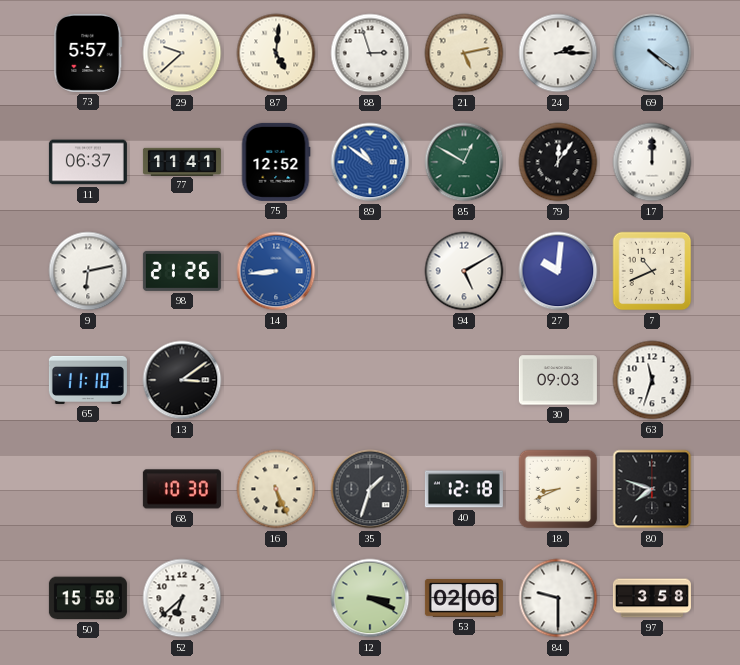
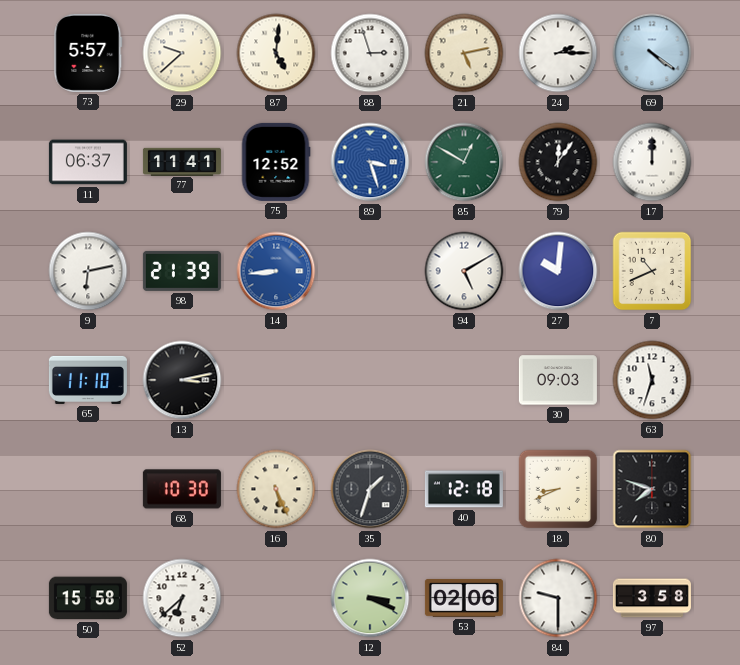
89: 10:51 -> 3:27 (370, 162)
98: 21:26 -> 21:39 (182, 271)
13: 3:09 -> 3:13 (182, 380)
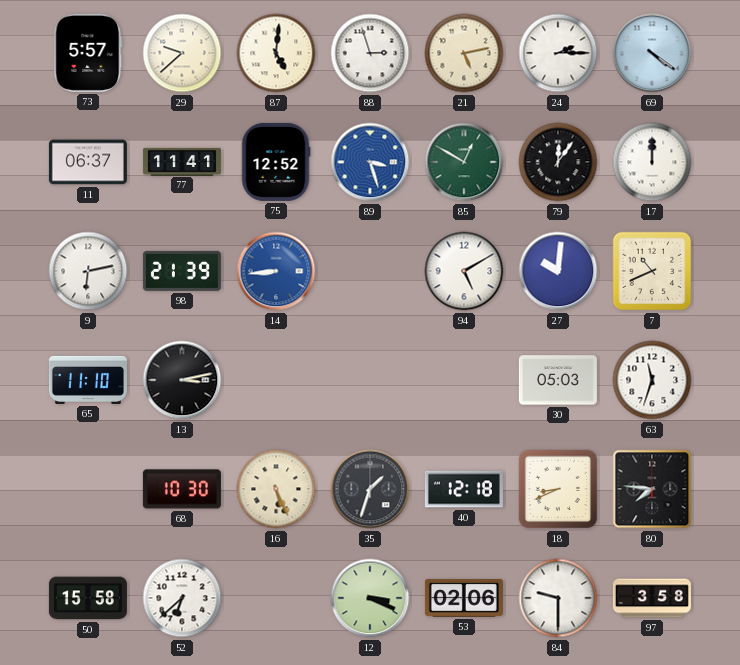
30: 09:03 -> 05:03 (558, 380)
80: 7:48 -> 7:46 (652, 489)
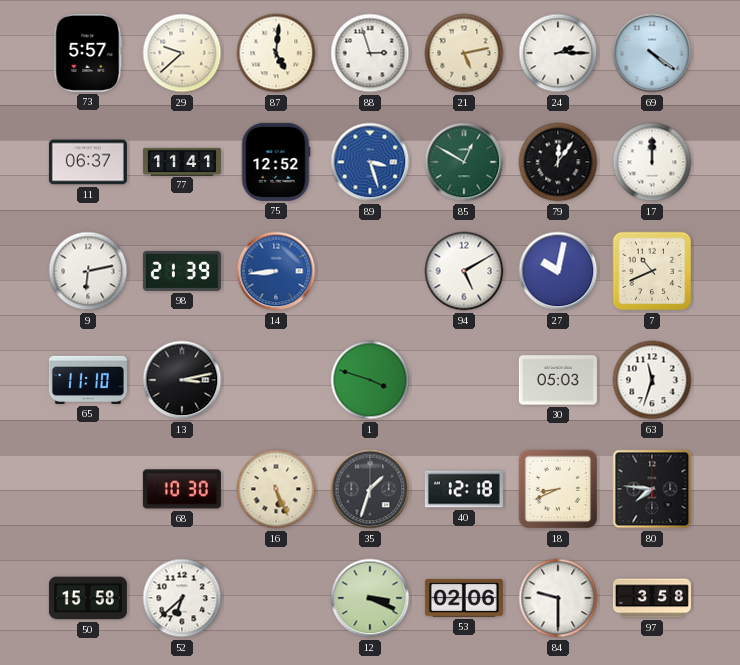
27: 10:01 -> 10:02 (558, 271)
1: none -> 3:48 (370, 380)
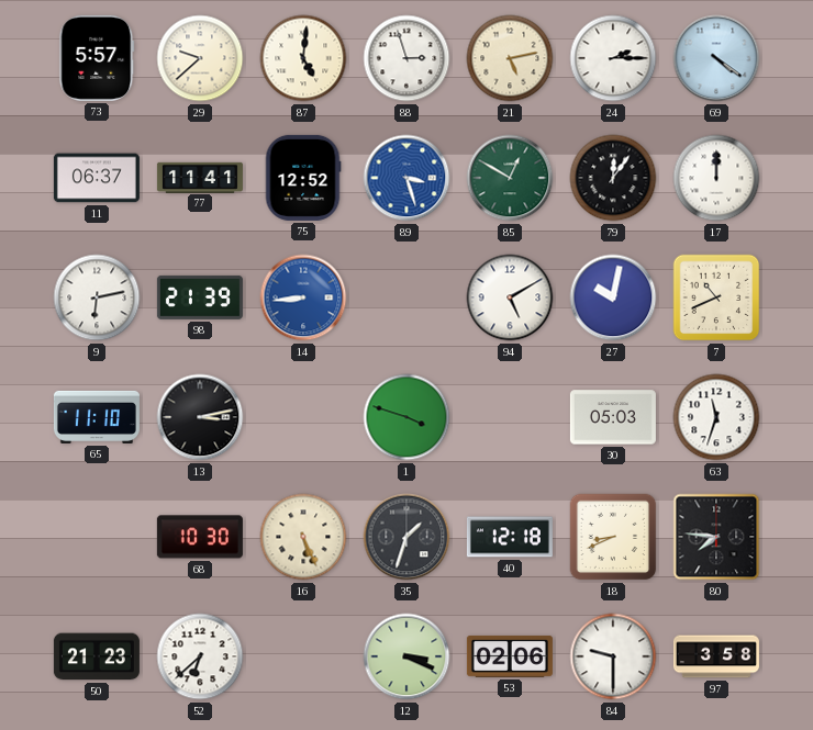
50: 15:58 -> 21:23 (97, 656)
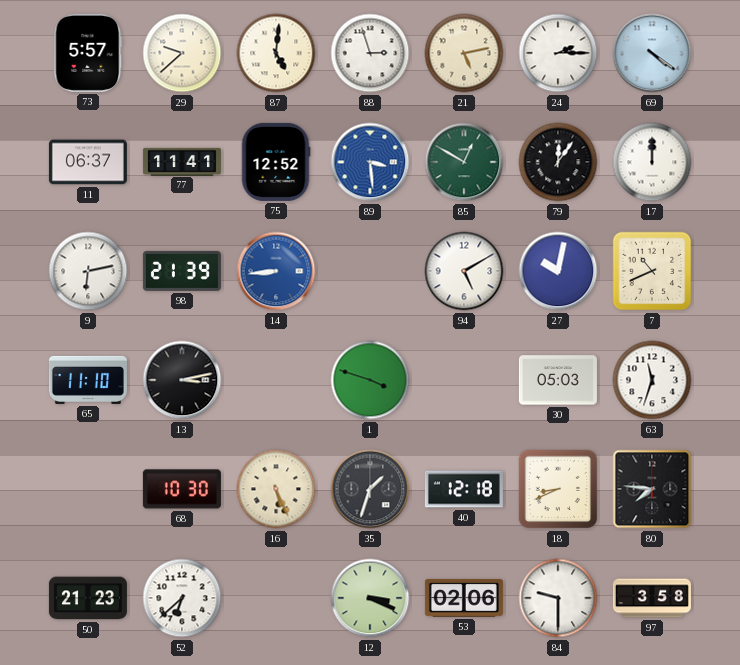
89: 3:27 -> 3:29 (370, 162)
